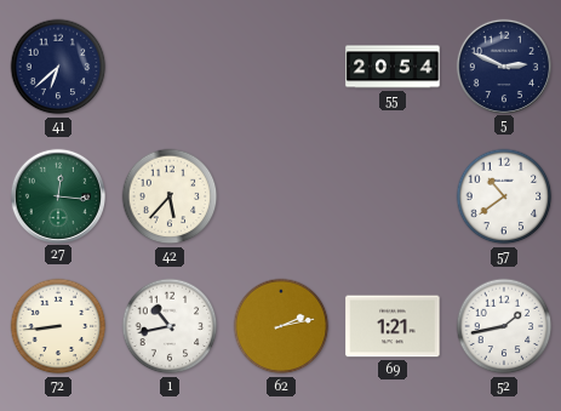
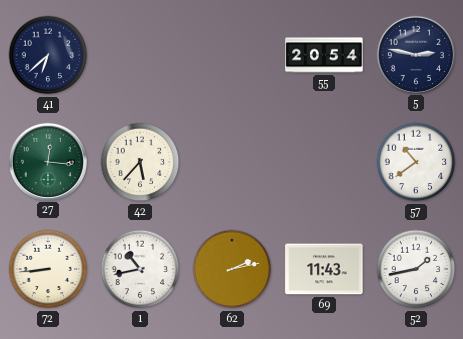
5: 2:49 -> 2:47 (415, 54)
69: 1:21 -> 11:43 (324, 269)
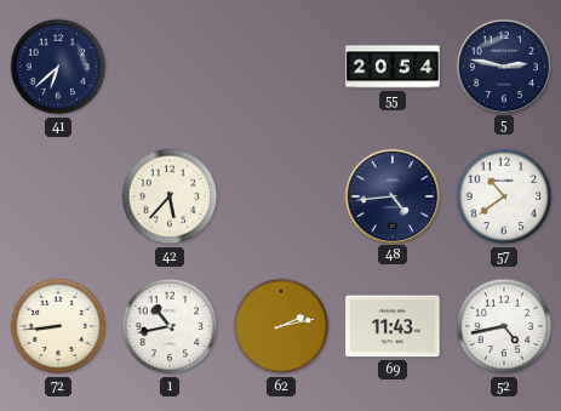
27: 12:16 -> none (47, 161)
48: none -> 4:44 (391, 195)
52: 1:43 -> 4:43 (504, 326)
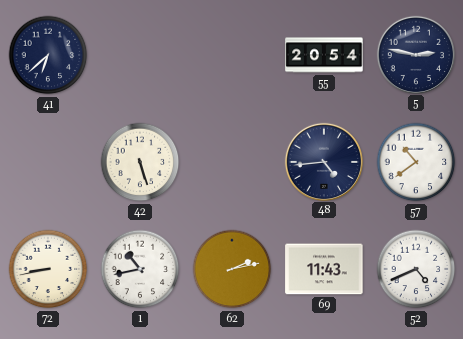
42: 5:37 -> 5:27 (140, 162)
72: 8:44 -> 8:43 (48, 269)
52: 4:43 -> 4:41 (416, 269)
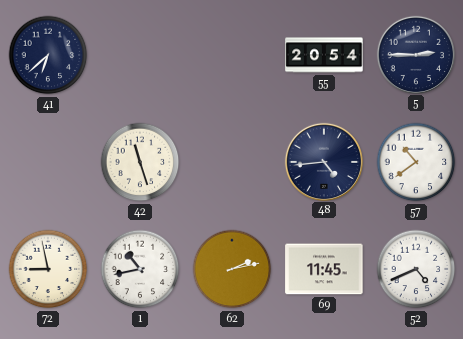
5: 2:47 -> 2:45 (415, 54)
42: 5:27 -> 11:27 (140, 162)
72: 8:43 -> 8:58 (48, 269)
69: 11:43 -> 11:45 (324, 269)
